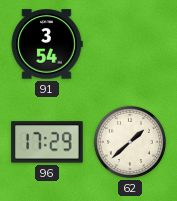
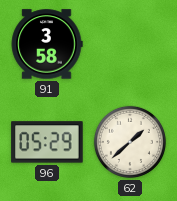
91: 3:54 -> 3:58 (47, 44)
96: 17:29 -> 05:29 (47, 142)
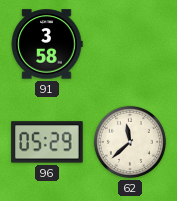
62: 1:38 -> 11:38 (130, 142)
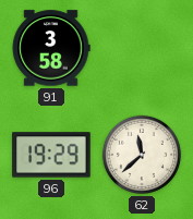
96: 05:29 -> 19:29 (51, 155)
